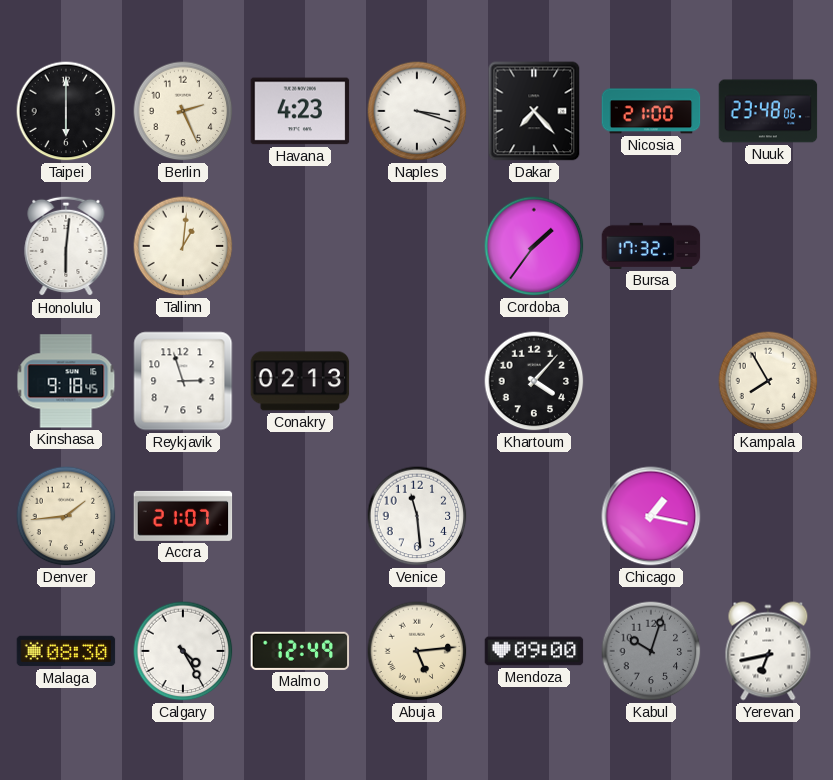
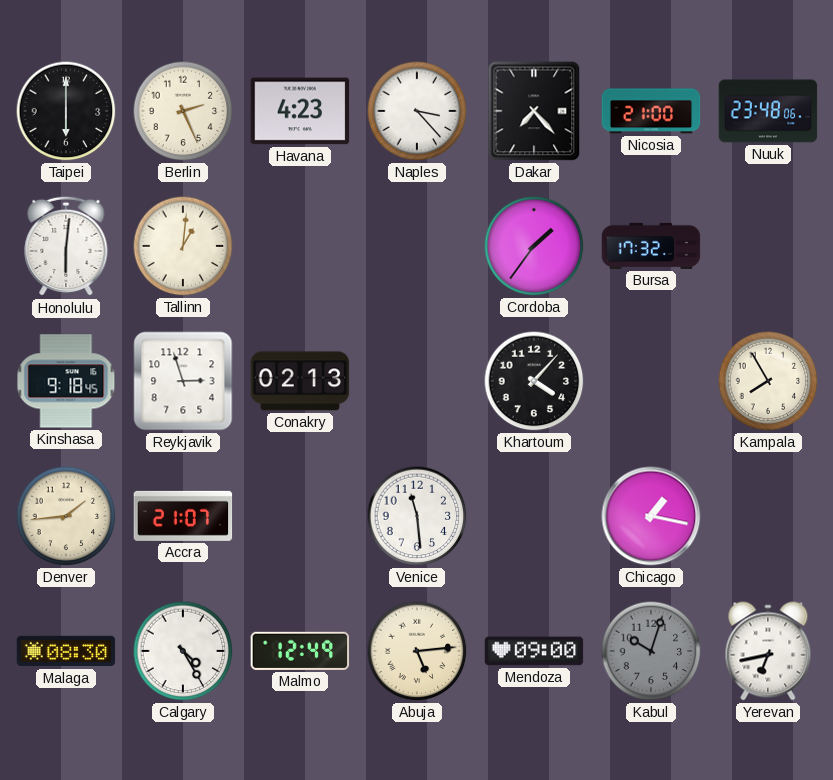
Naples: 3:18 -> 3:23 (417, 111)
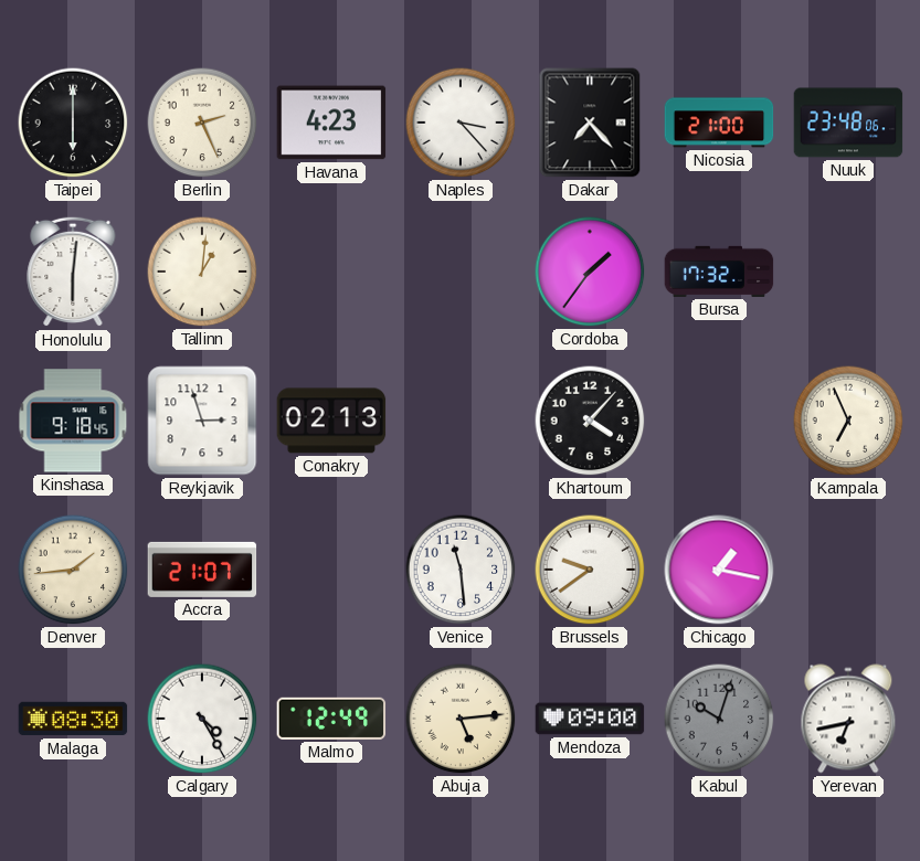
Kampala: 7:55 -> 6:56 (848, 421)
Brussels: none -> 9:39 (590, 570)
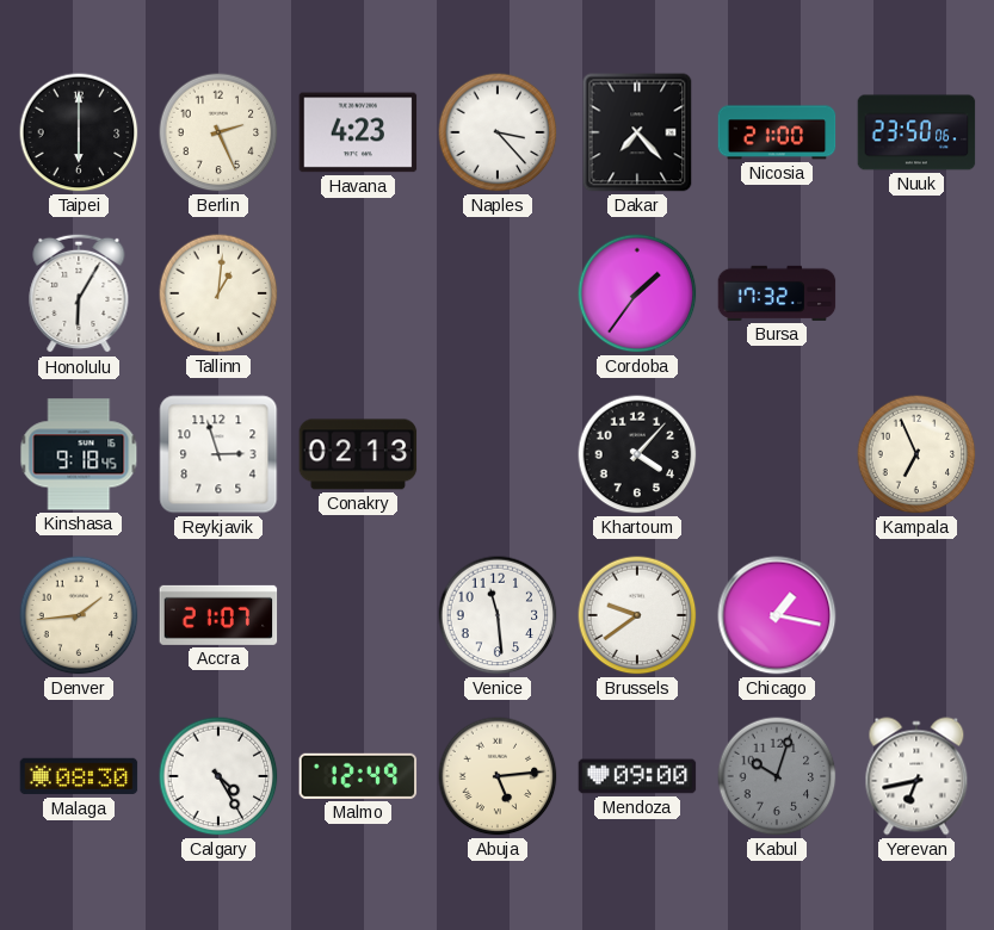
Nuuk: 23:48 -> 23:50 (916, 132)
Honolulu: 6:01 -> 6:05 (79, 293)
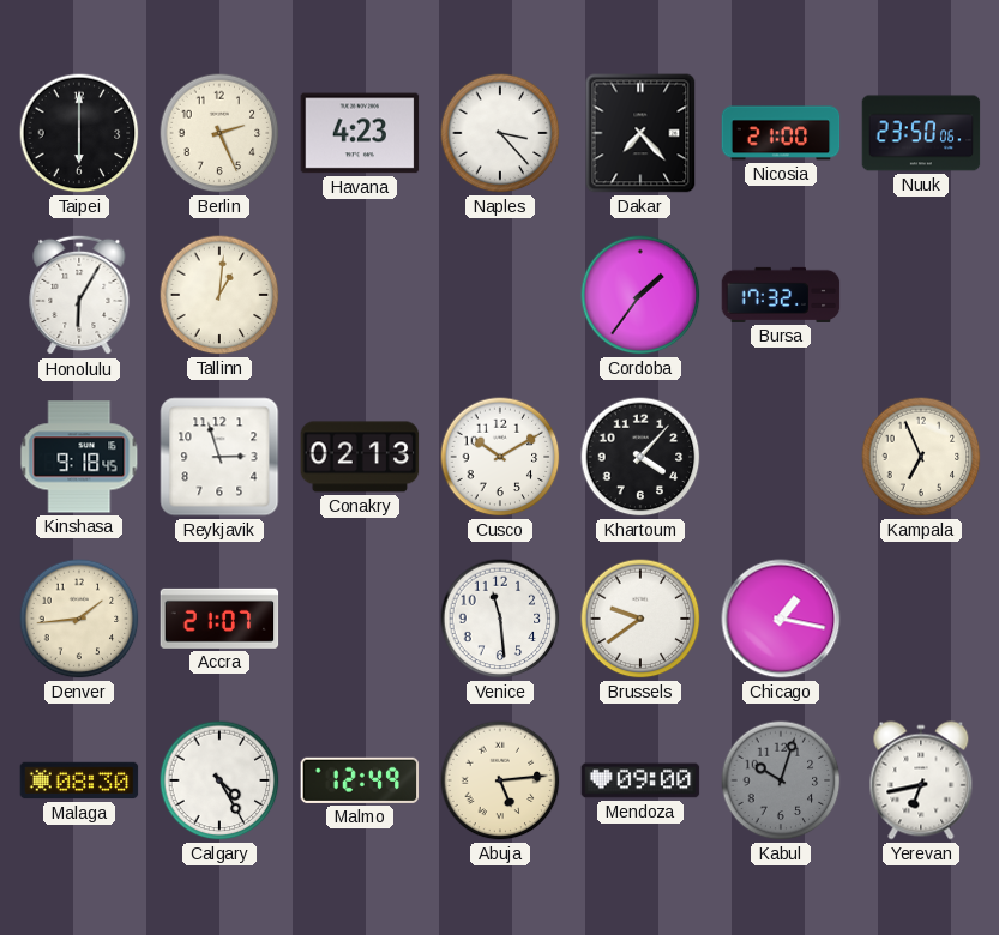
Cusco: none -> 10:10 (500, 457)
